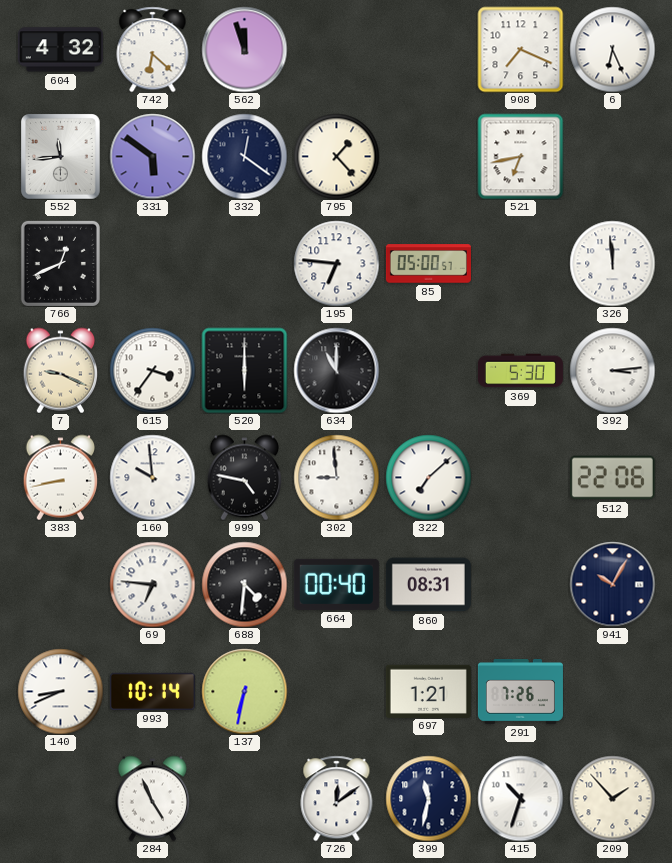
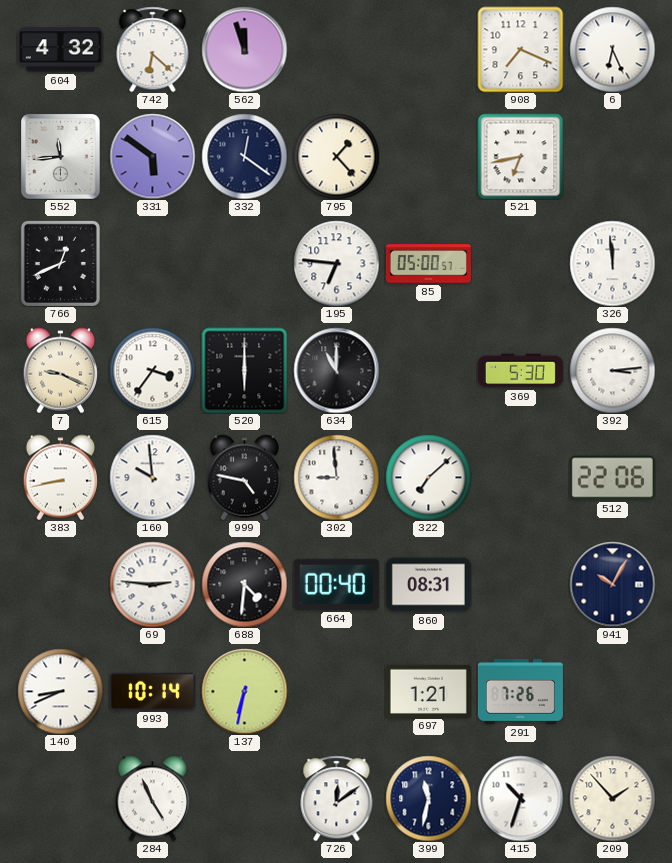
69: 6:46 -> 2:46 (152, 584)
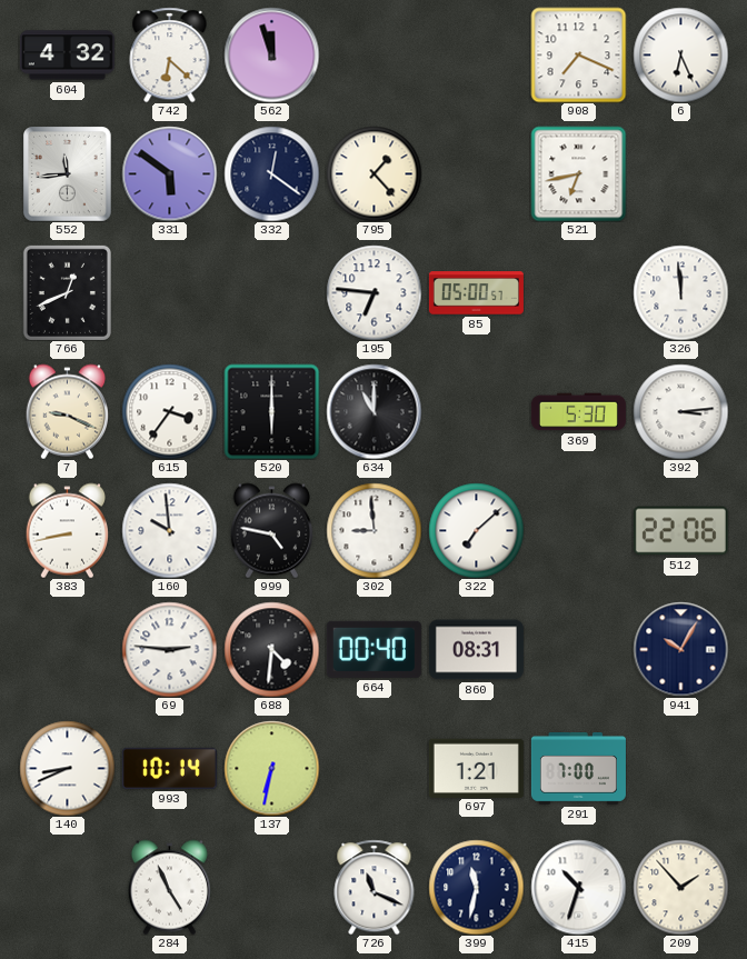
291: 7:26 -> 7:00 (578, 769)
726: 12:09 -> 11:19 (375, 887)
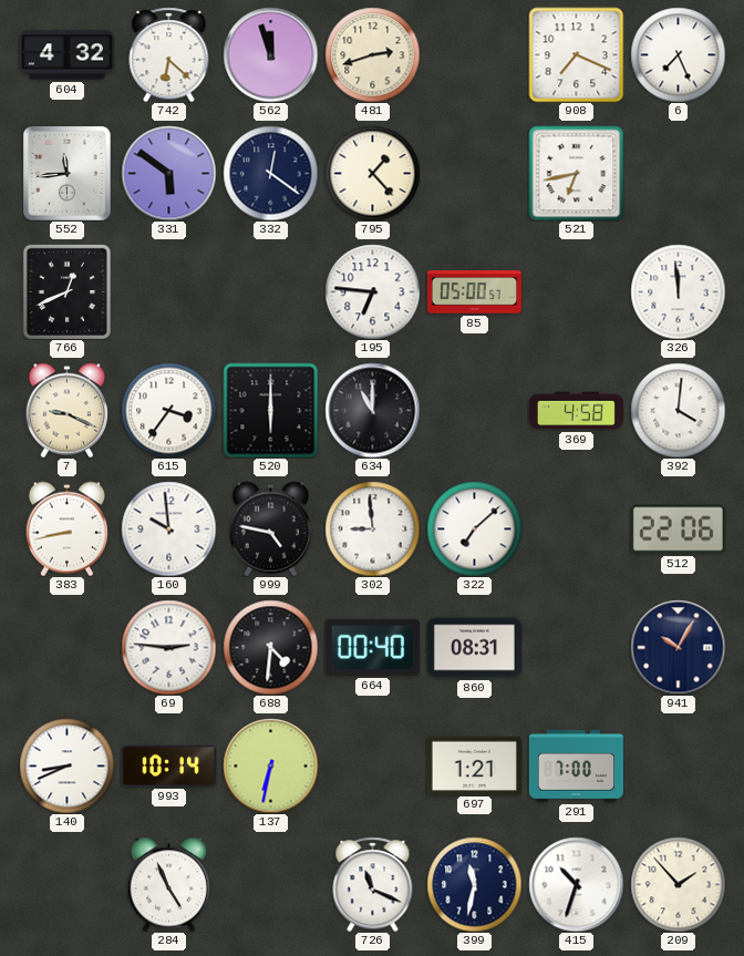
481: none -> 2:42 (372, 54)
6: 6:26 -> 7:26 (678, 54)
369: 5:30 -> 4:58 (576, 411)
392: 3:14 -> 4:01 (678, 410)
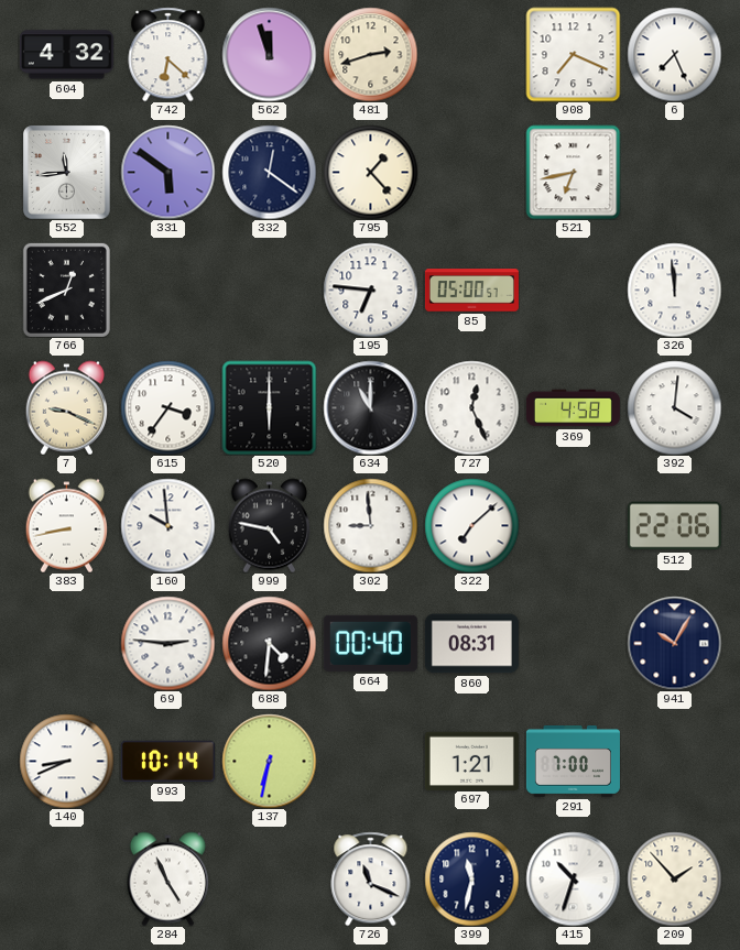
727: none -> 12:26 (471, 407)
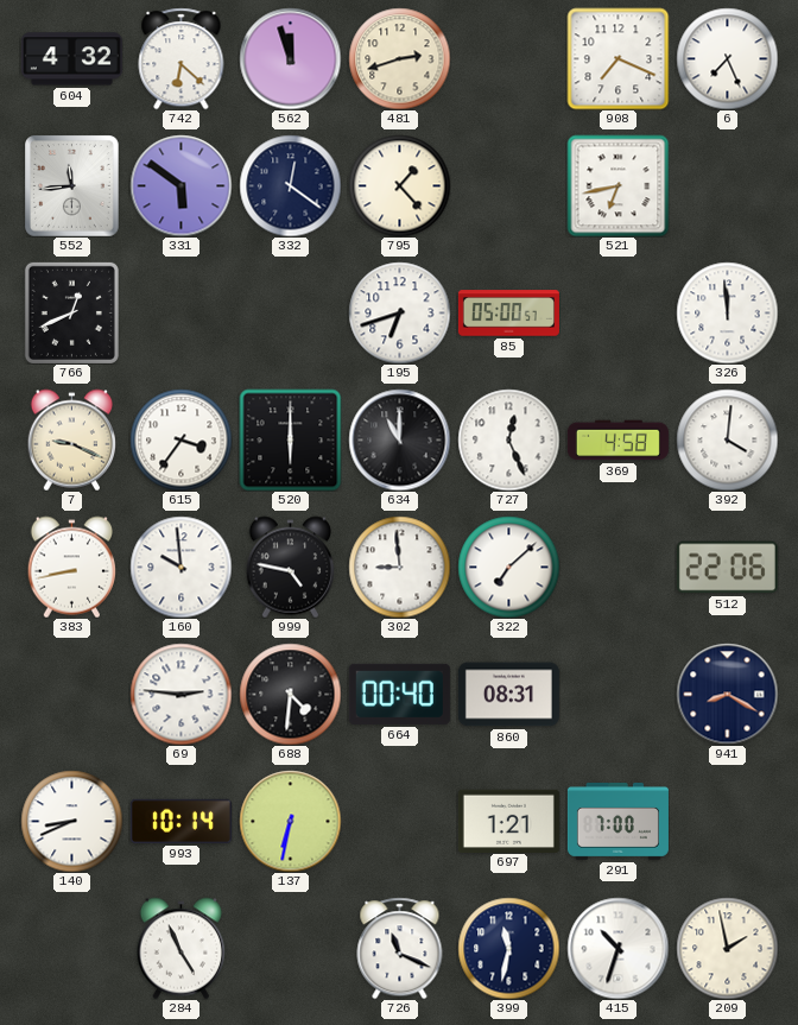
195: 6:46 -> 6:42 (399, 312)
941: 10:05 -> 8:20 (727, 694)
209: 1:53 -> 1:58 (727, 948)
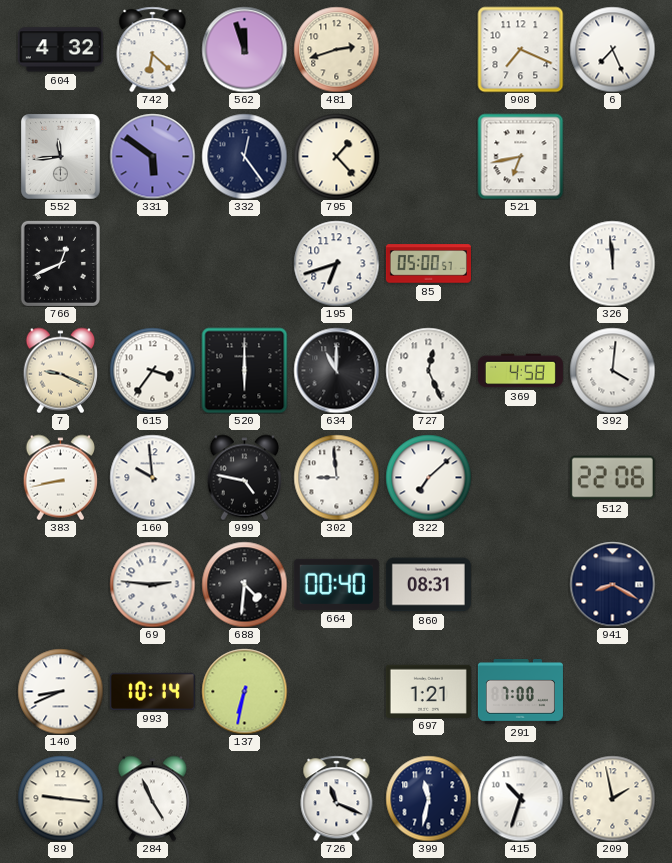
332: 12:21 -> 12:24 (244, 156)
89: none -> 9:16 (60, 798)
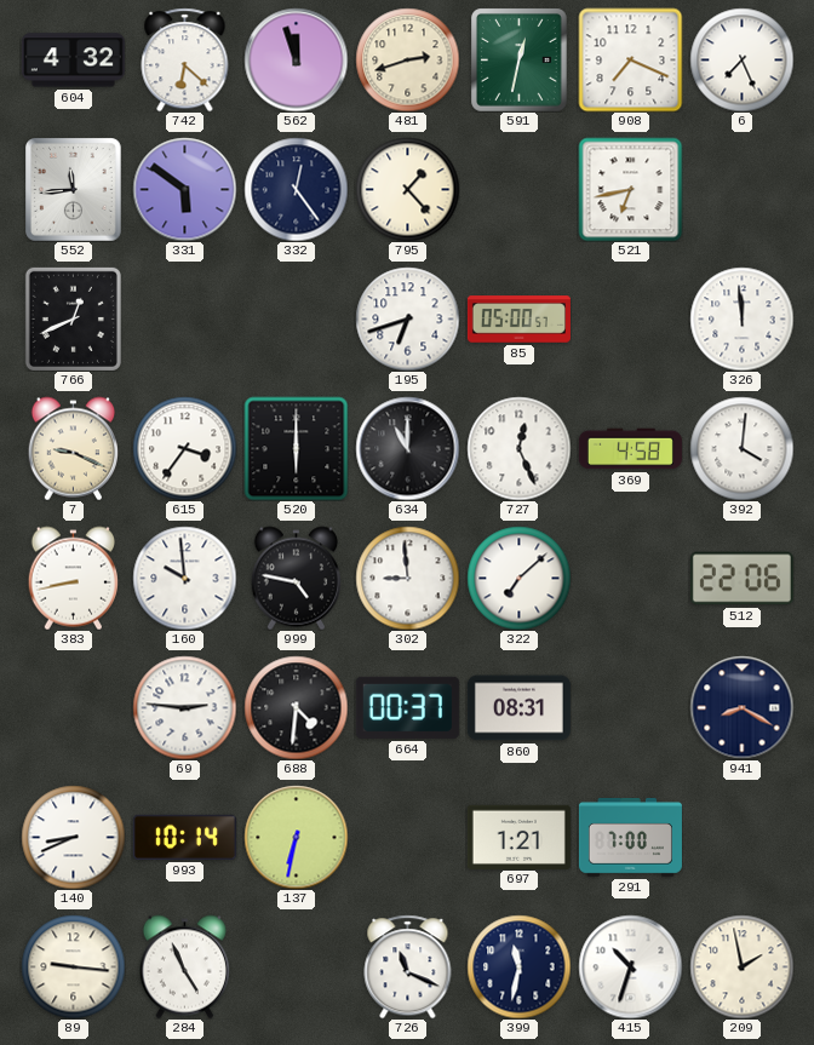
591: none -> 12:32 (520, 59)
664: 00:40 -> 00:37 (407, 707)
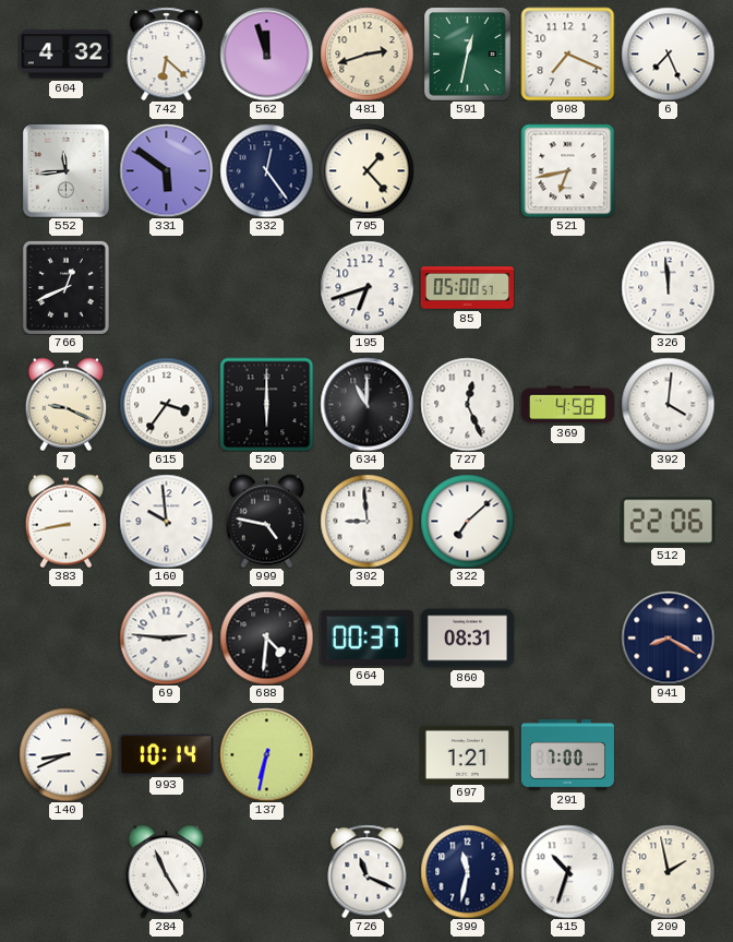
89: 9:16 -> none (73, 966)
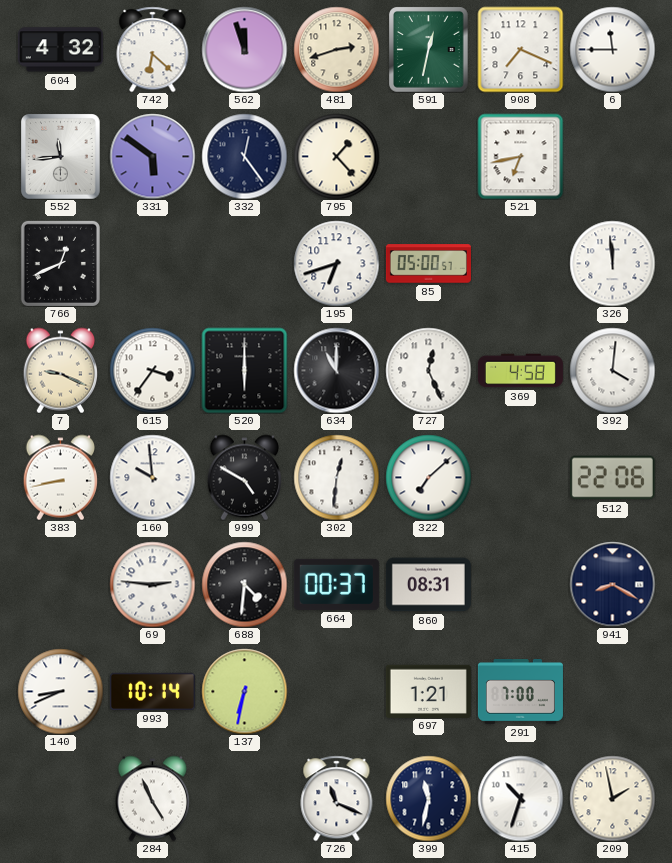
6: 7:26 -> 11:45 (612, 49)
999: 4:47 -> 4:50 (244, 477)
302: 8:59 -> 12:31 (336, 477)
